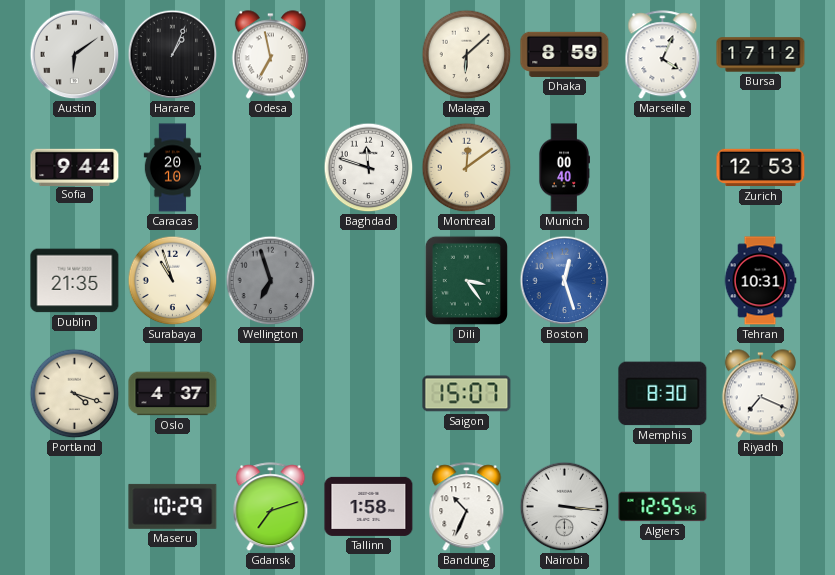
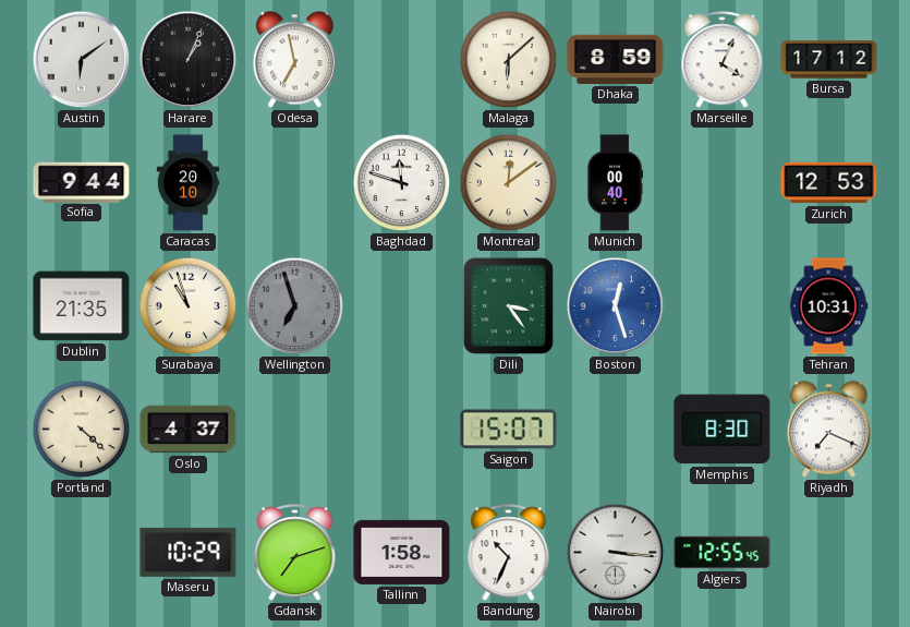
Portland: 4:18 -> 4:22 (82, 430)
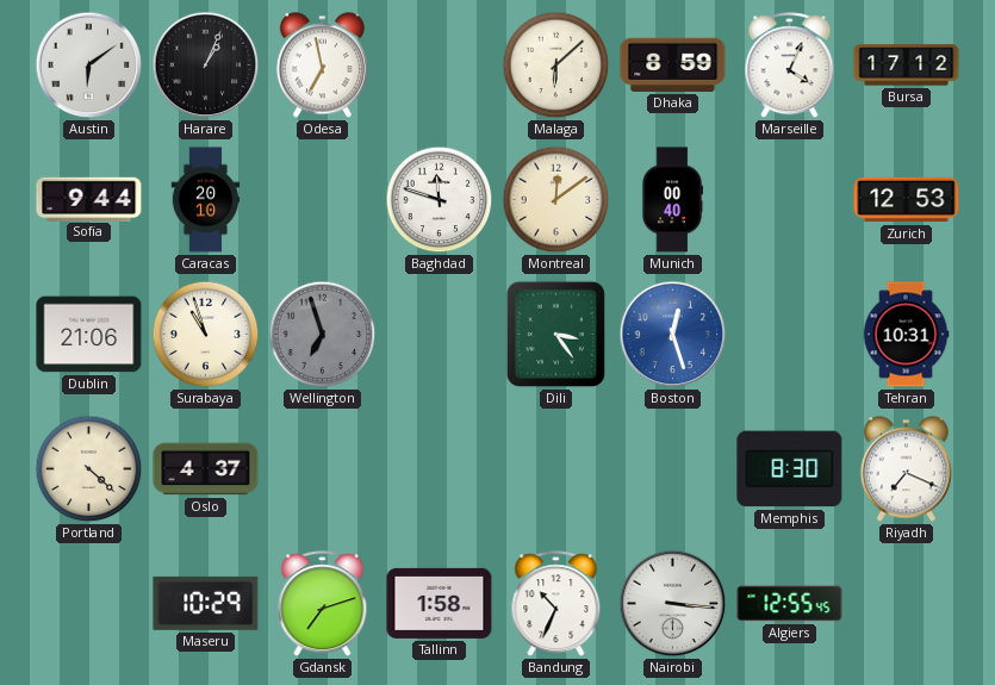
Dublin: 21:35 -> 21:06 (89, 335)
Saigon: 15:07 -> none (509, 430)
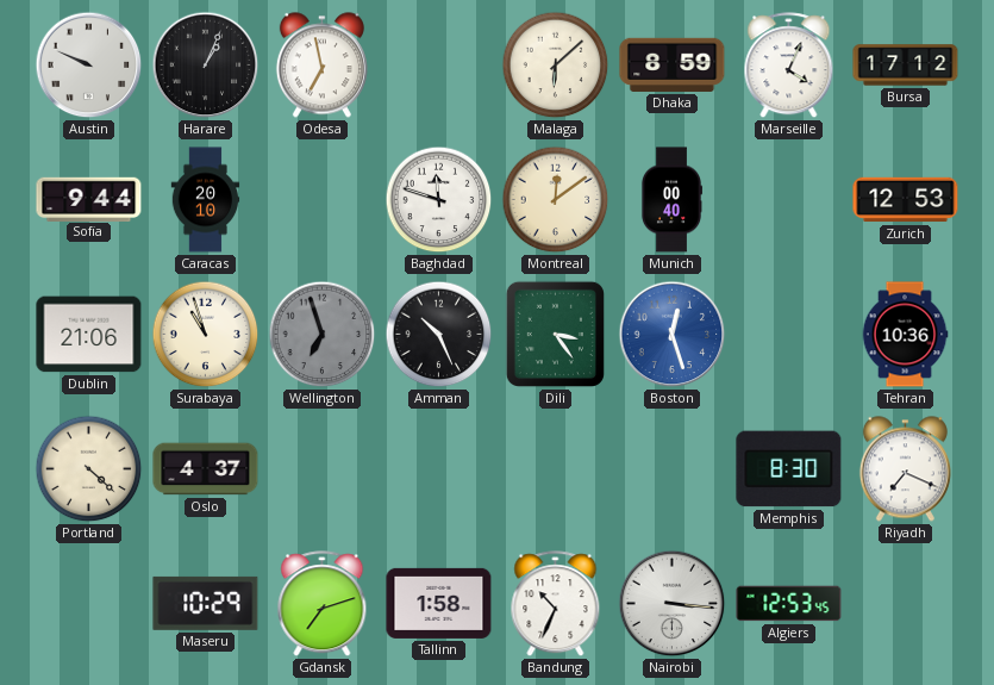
Austin: 6:09 -> 9:49 (89, 66)
Amman: none -> 10:26 (439, 335)
Tehran: 10:31 -> 10:36 (905, 335)
Algiers: 12:55 -> 12:53 (789, 604)
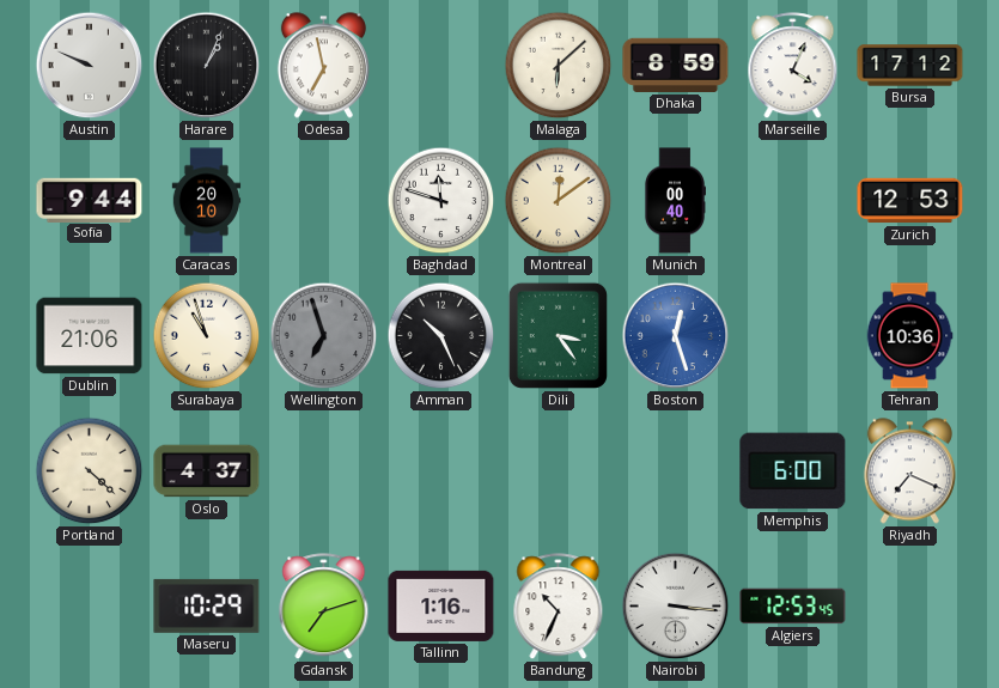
Memphis: 8:30 -> 6:00 (793, 471)
Tallinn: 1:58 -> 1:16 (441, 605)
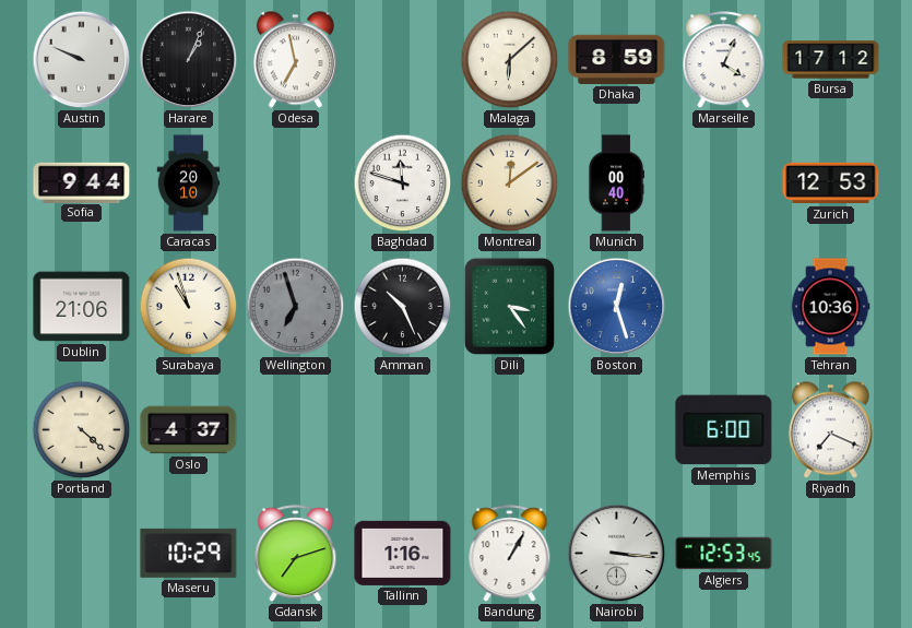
Bandung: 10:34 -> 1:05 (510, 554)
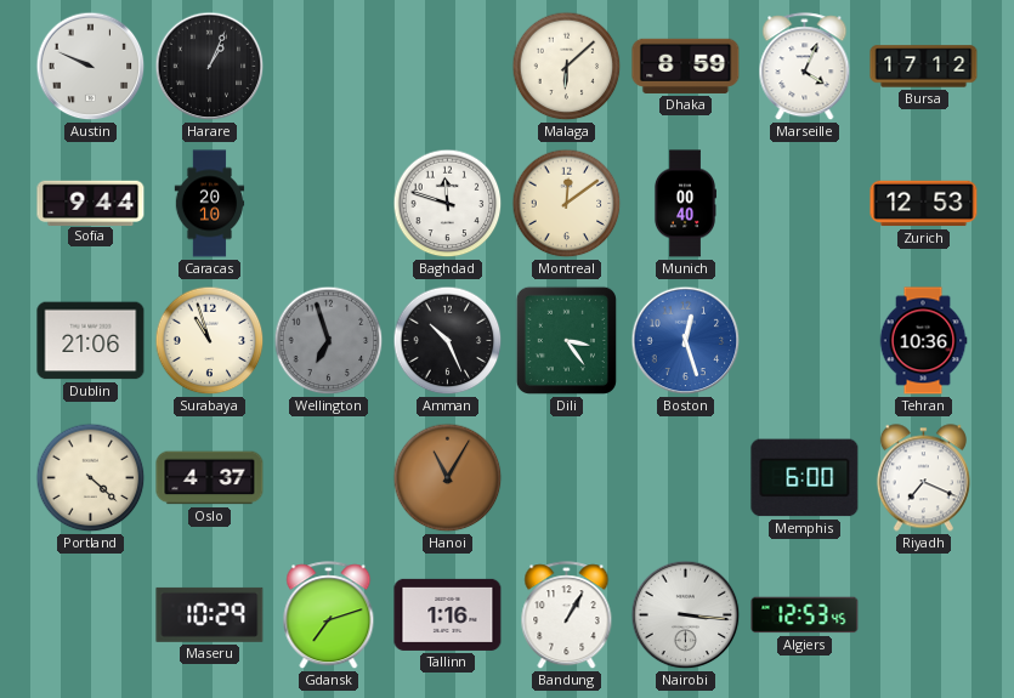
Odesa: 6:58 -> none (295, 60)
Hanoi: none -> 11:05 (448, 478)
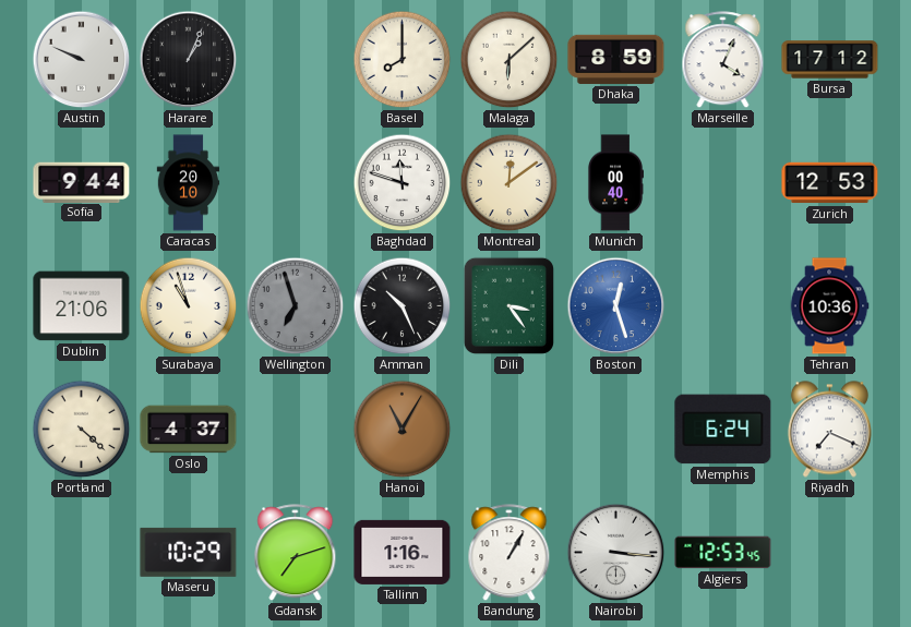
Basel: none -> 8:00 (403, 60)
Memphis: 6:00 -> 6:24 (723, 430)
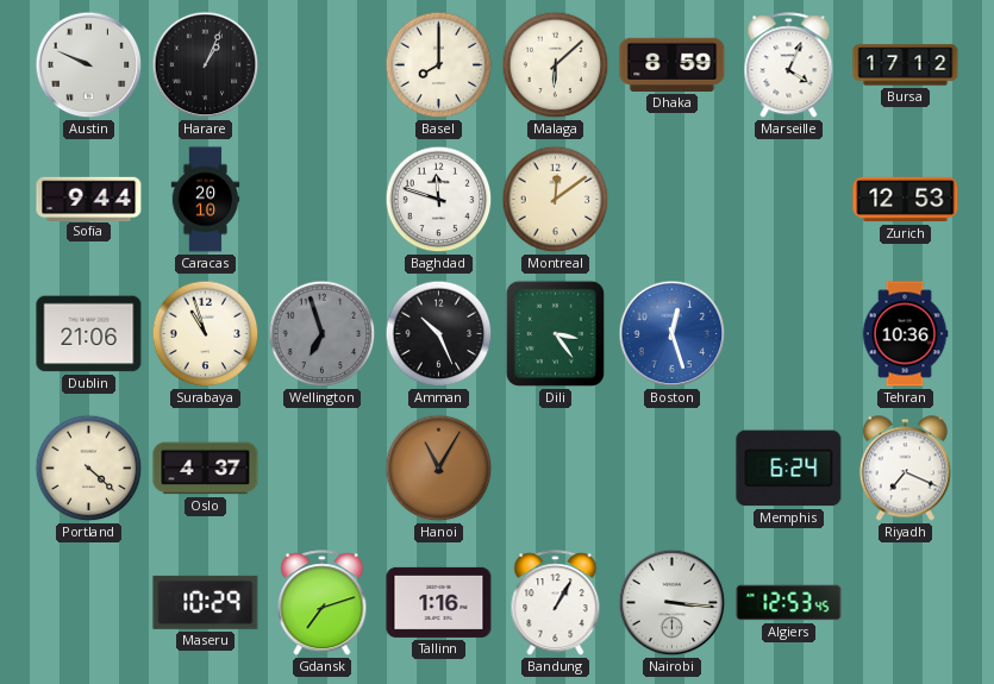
Munich: 00:40 -> none (614, 183)
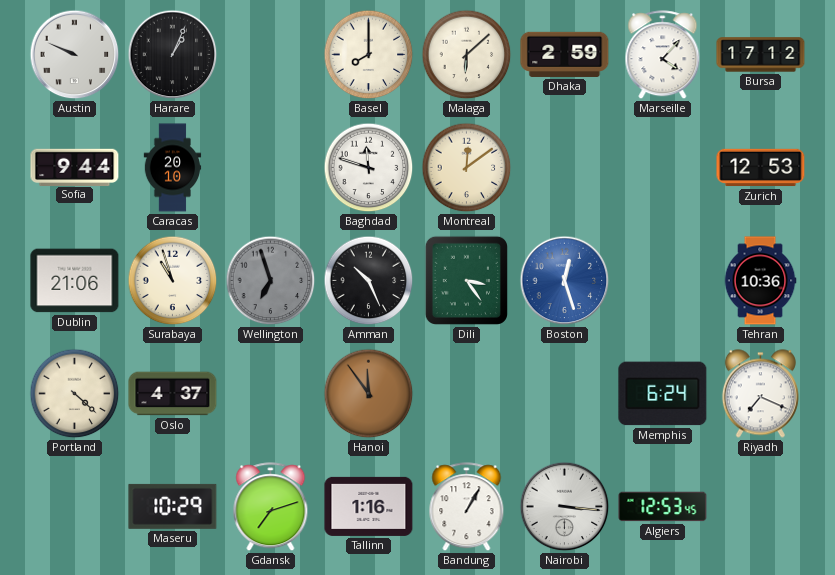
Dhaka: 8:59 -> 2:59 (565, 54)
Marseille: 4:04 -> 4:07 (663, 55)
Hanoi: 11:05 -> 11:54 (369, 394)
